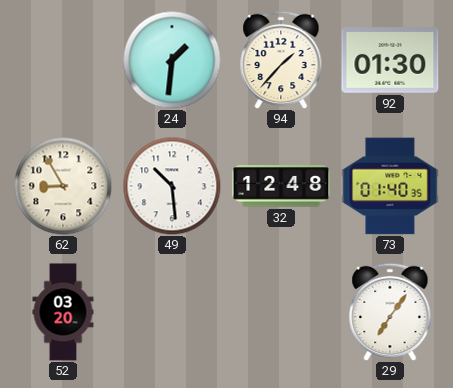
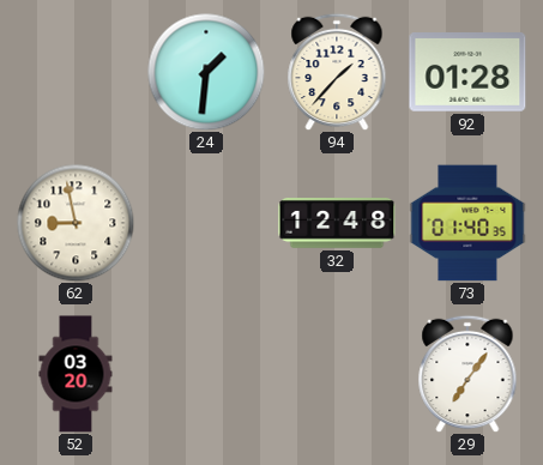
92: 01:30 -> 01:28 (467, 73)
62: 8:55 -> 8:58 (76, 223)
49: 10:29 -> none (172, 186)
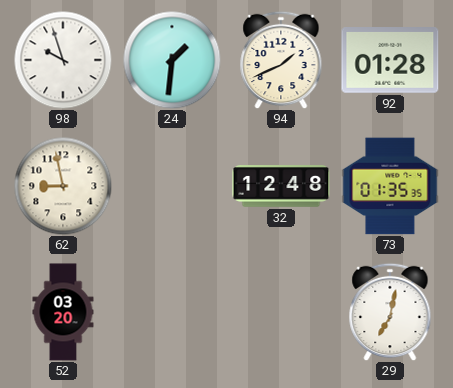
98: none -> 9:57 (63, 60)
94: 1:37 -> 1:41 (281, 60)
73: 01:40 -> 01:35 (390, 186)
29: 7:06 -> 7:02 (390, 312)
